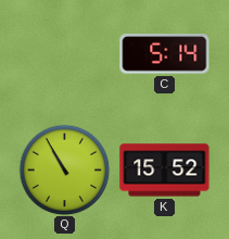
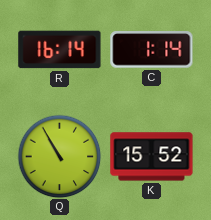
R: none -> 16:14 (60, 50)
C: 5:14 -> 1:14 (152, 50)
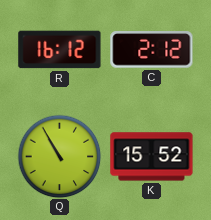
R: 16:14 -> 16:12 (60, 50)
C: 1:14 -> 2:12 (152, 50)
